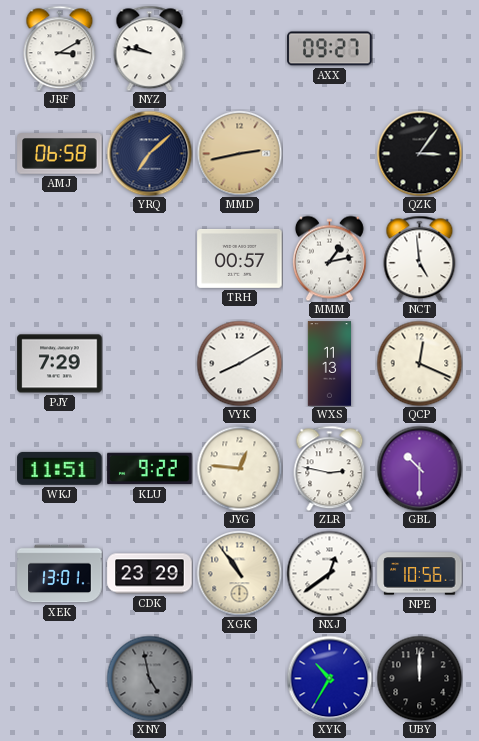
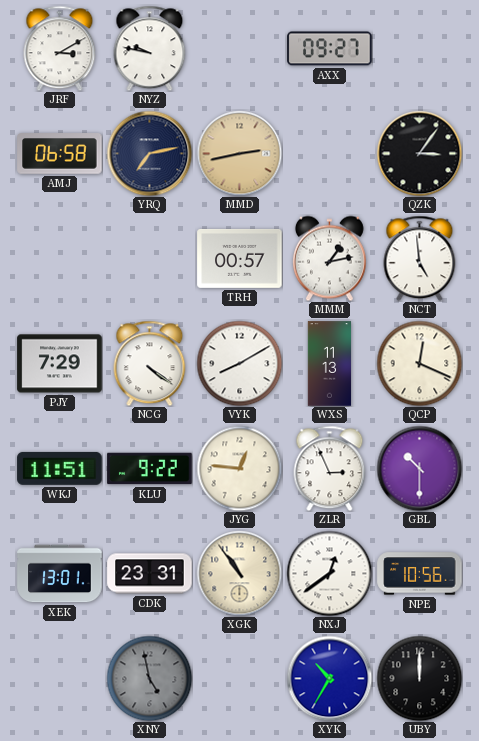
YRQ: 7:08 -> 7:13 (149, 153)
NCG: none -> 4:21 (150, 363)
ZLR: 2:47 -> 2:56 (330, 468)
CDK: 23:29 -> 23:31 (150, 574)
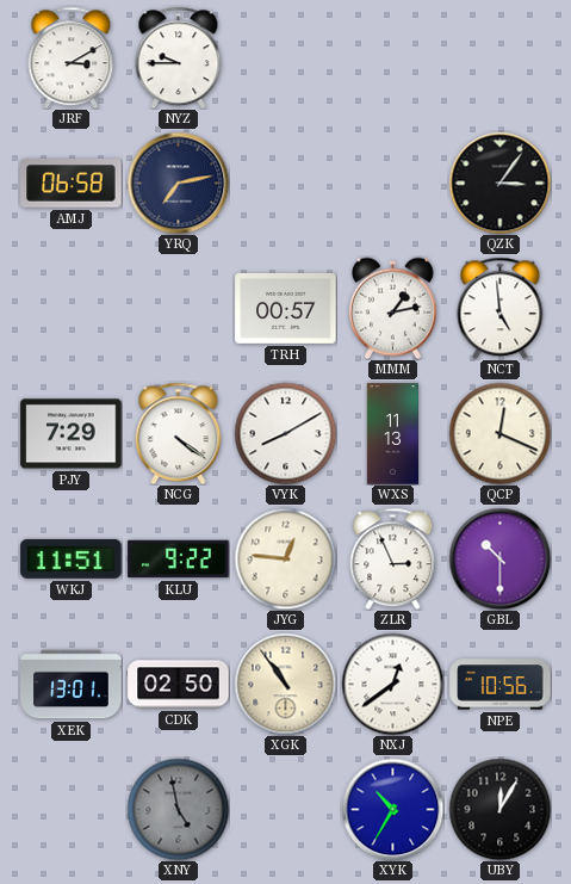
NYZ: 9:47 -> 9:45 (179, 57)
AXX: 09:27 -> none (330, 49)
MMD: 2:43 -> none (239, 153)
CDK: 23:31 -> 02:50 (179, 685)
UBY: 12:00 -> 12:05 (499, 809)
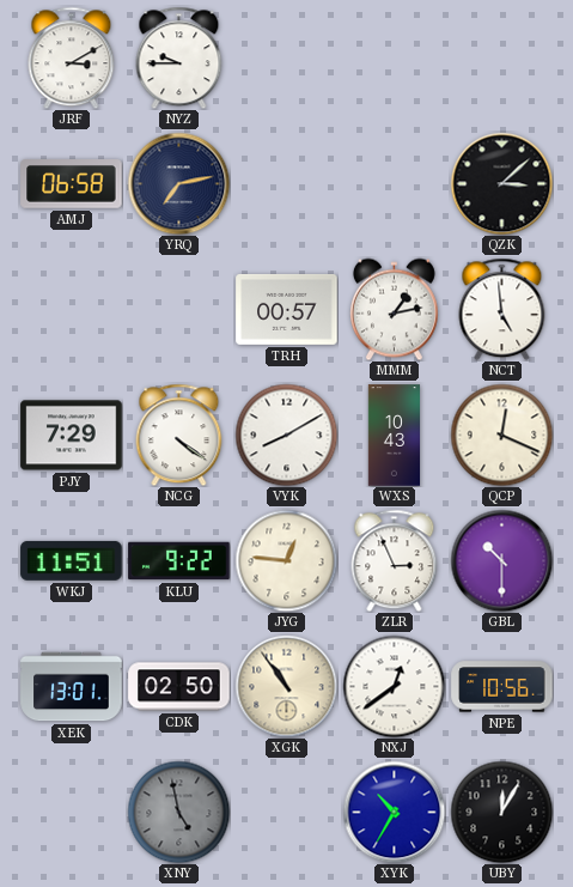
QZK: 3:06 -> 3:08 (501, 183)
WXS: 11:13 -> 10:43 (395, 436)
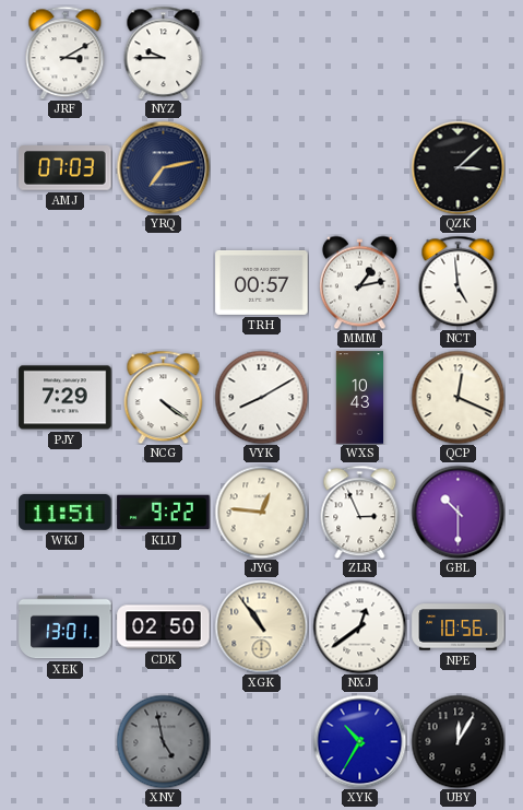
AMJ: 06:58 -> 07:03 (66, 168)
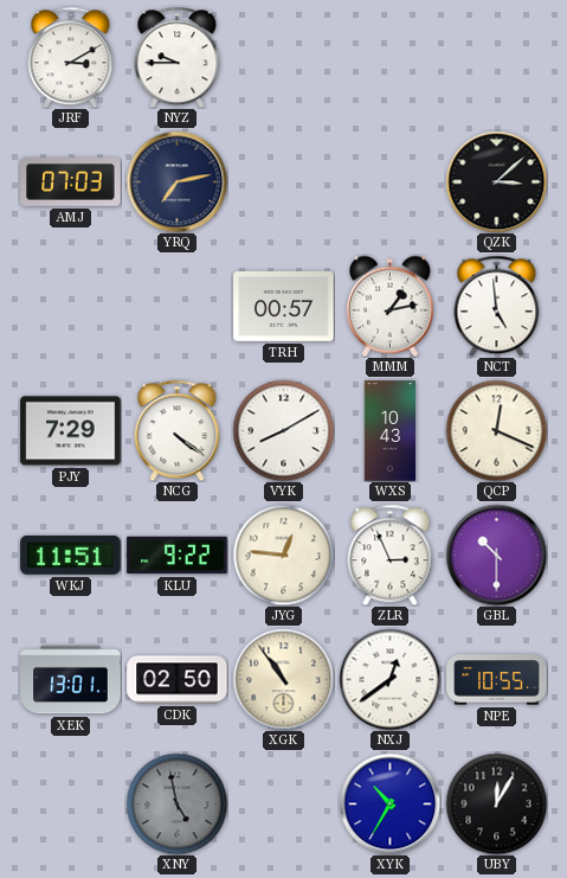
NPE: 10:56 -> 10:55 (497, 680)
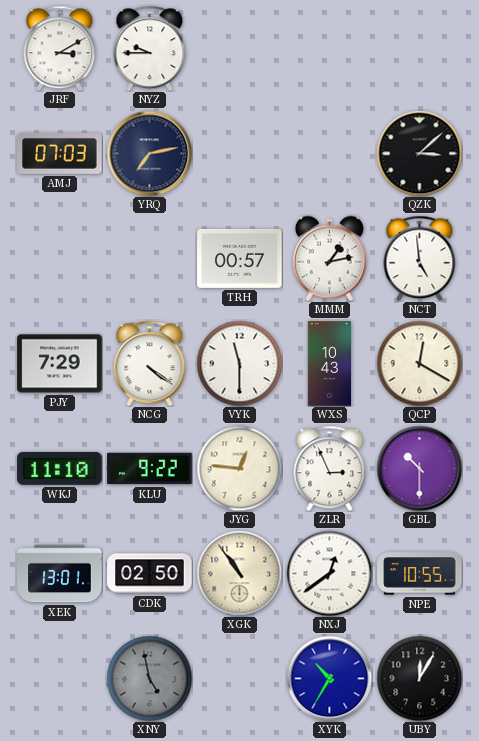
VYK: 8:10 -> 11:30 (239, 363)
QCP: 12:19 -> 12:20 (419, 363)
WKJ: 11:51 -> 11:10 (60, 468)
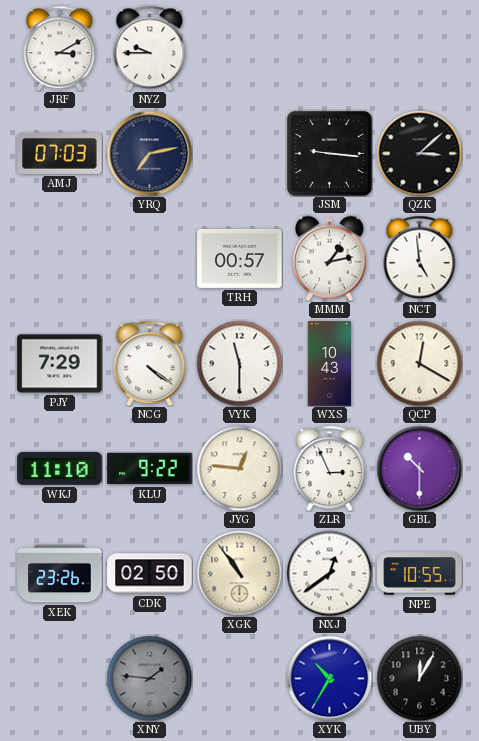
JSM: none -> 9:16 (329, 153)
XEK: 13:01 -> 23:26 (60, 574)
XNY: 4:58 -> 1:46 (149, 678)
